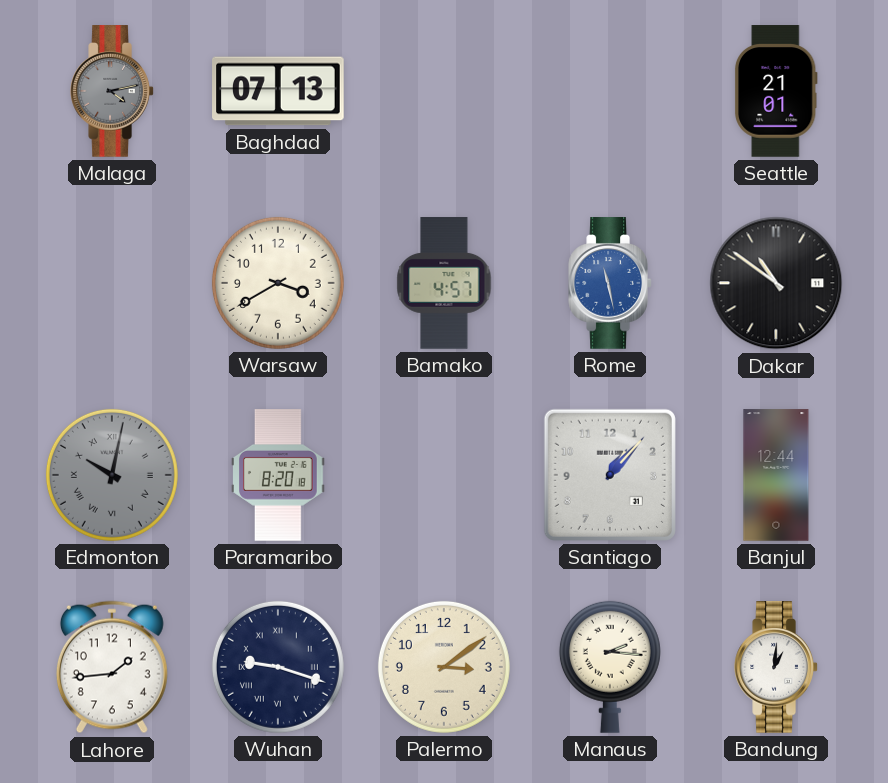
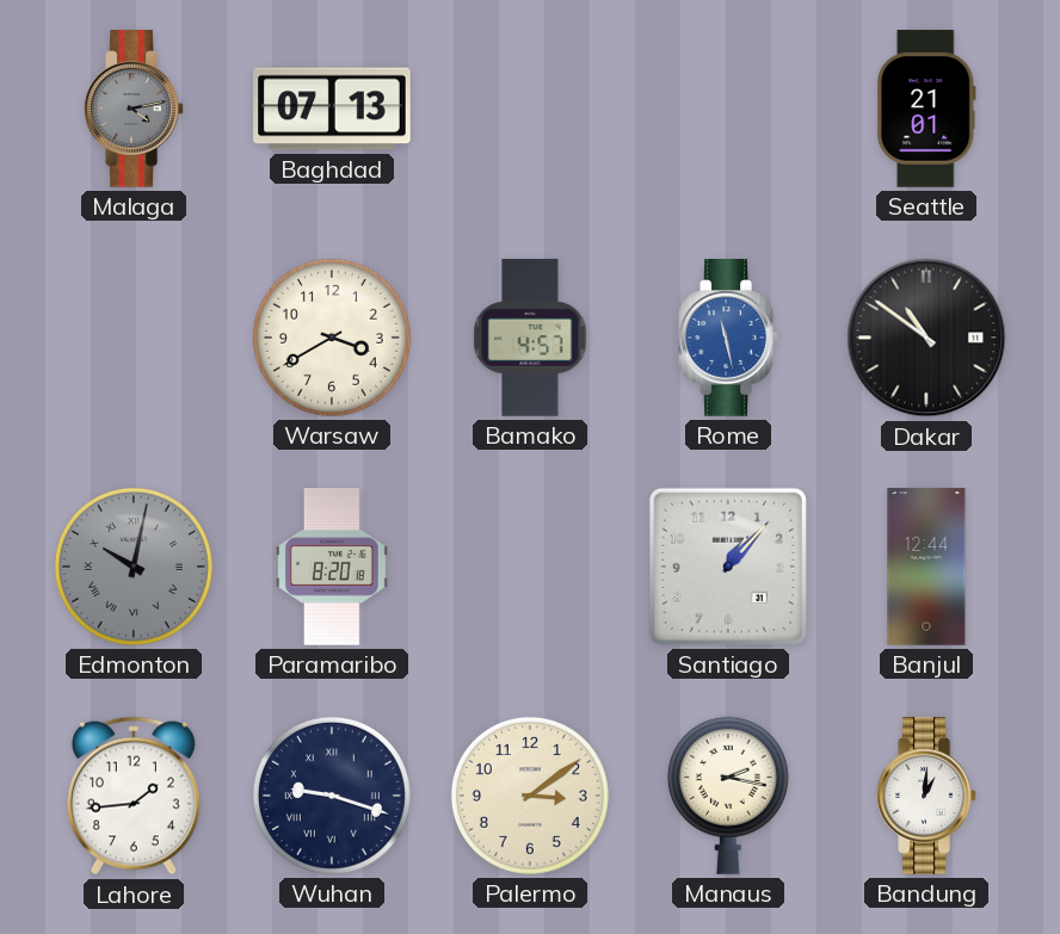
Manaus: 2:16 -> 2:17 (728, 796)
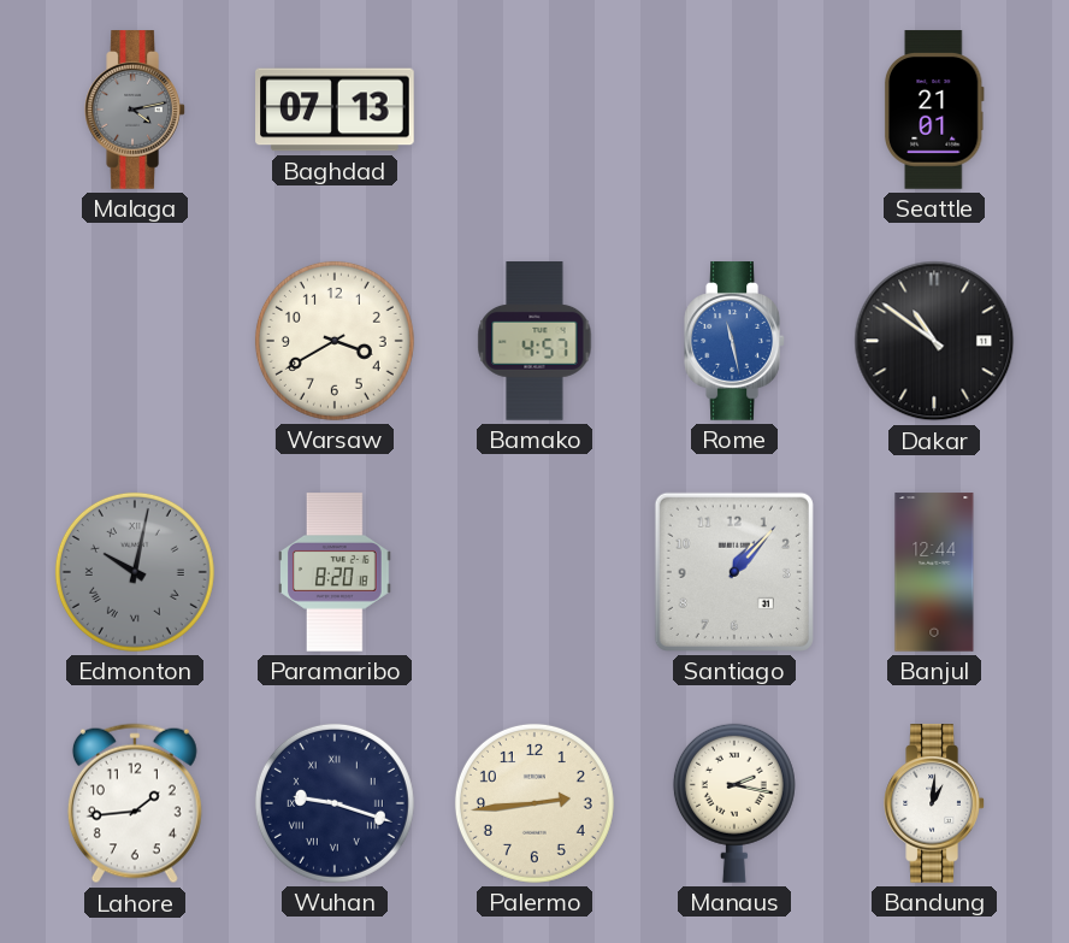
Palermo: 3:09 -> 2:44 (534, 803)
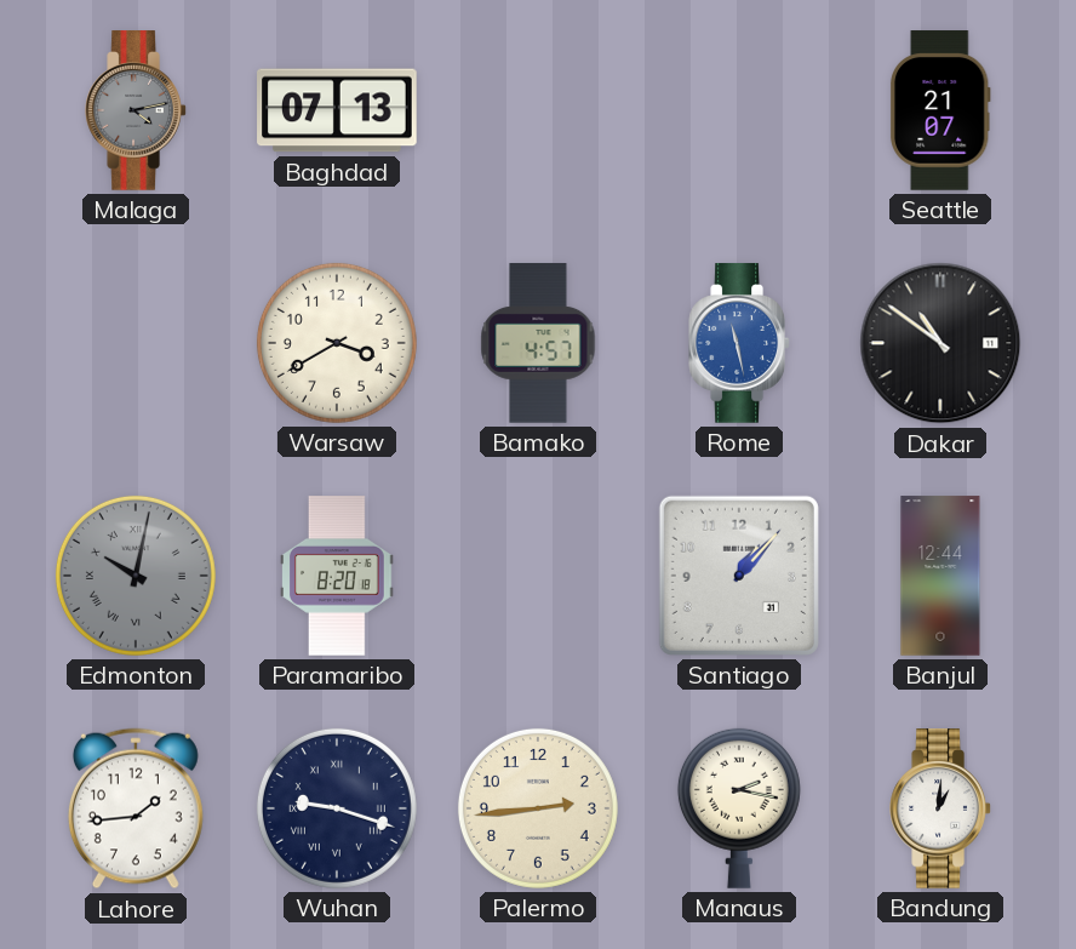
Seattle: 21:01 -> 21:07 (940, 110)
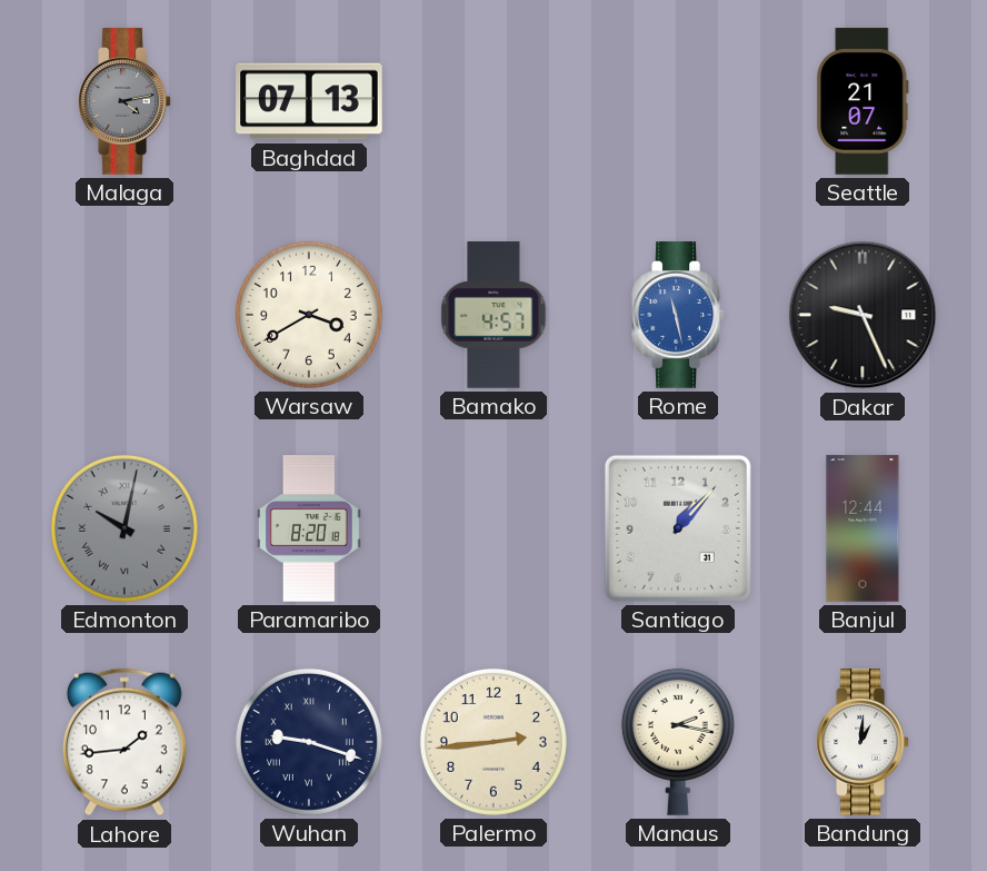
Dakar: 10:51 -> 9:26 (863, 315)
